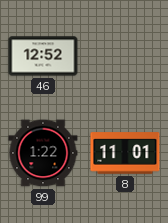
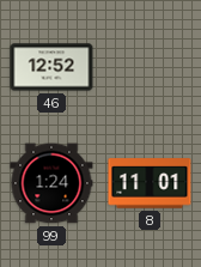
99: 1:22 -> 1:24 (51, 183)
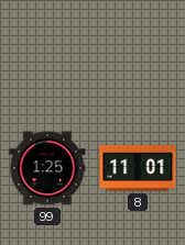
46: 12:52 -> none (51, 67)
99: 1:24 -> 1:25 (47, 168)
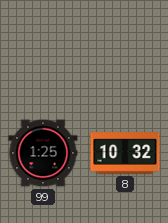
8: 11:01 -> 10:32 (125, 153)
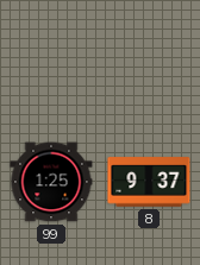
8: 10:32 -> 9:37 (149, 182)
